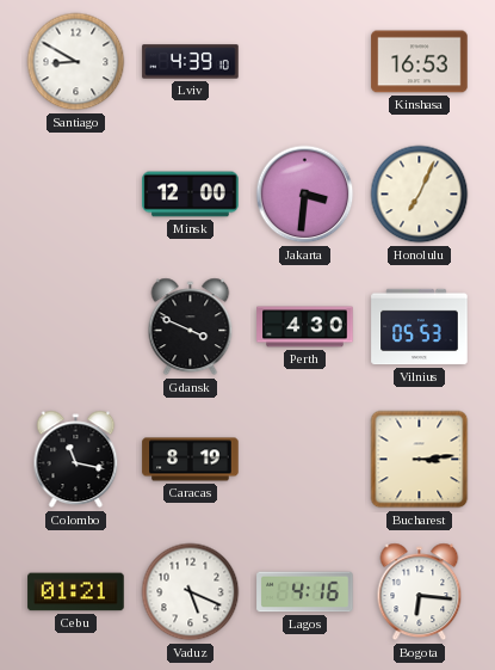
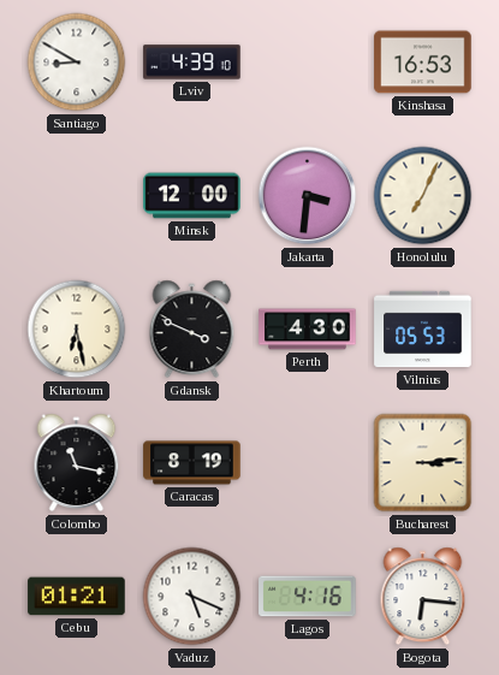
Khartoum: none -> 6:28 (77, 330)
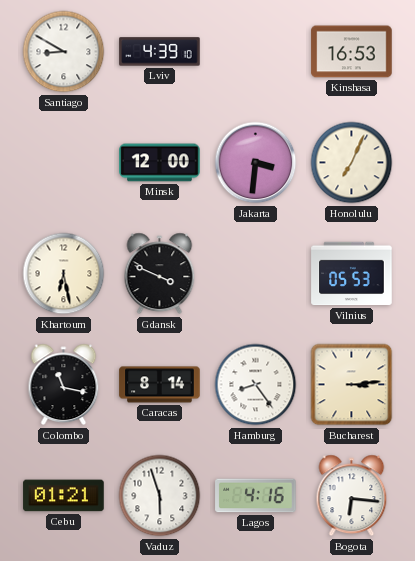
Perth: 4:30 -> none (308, 330)
Caracas: 8:19 -> 8:14 (160, 385)
Hamburg: none -> 8:24 (256, 385)
Vaduz: 5:19 -> 5:57 (160, 496)
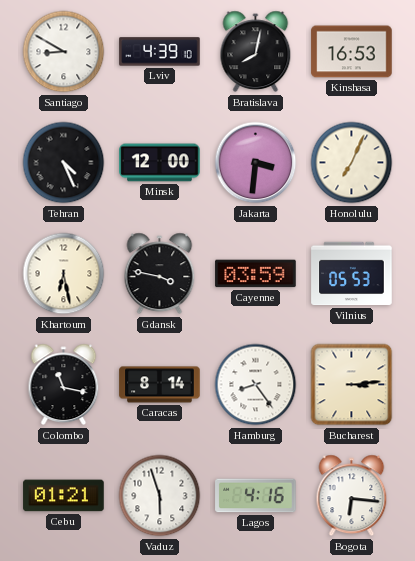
Bratislava: none -> 8:02 (256, 52)
Tehran: none -> 4:26 (64, 163)
Gdansk: 3:49 -> 3:47 (160, 274)
Cayenne: none -> 03:59 (256, 274)
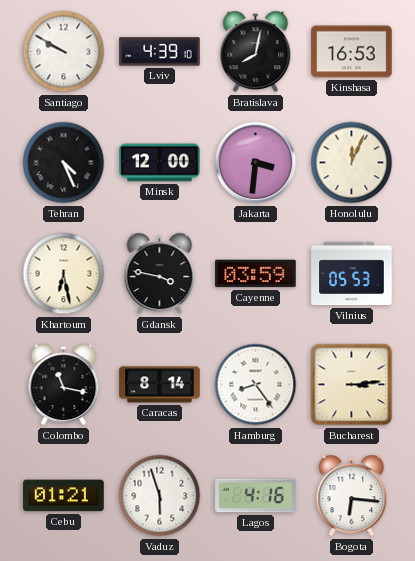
Santiago: 8:50 -> 9:50 (64, 52)
Honolulu: 7:04 -> 12:04 (352, 163)
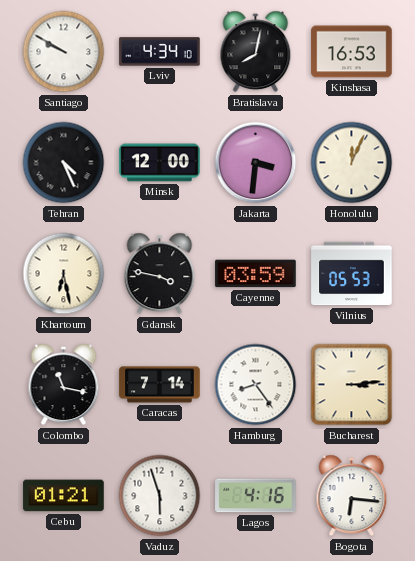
Lviv: 4:39 -> 4:34 (160, 52)
Caracas: 8:14 -> 7:14 (160, 385)
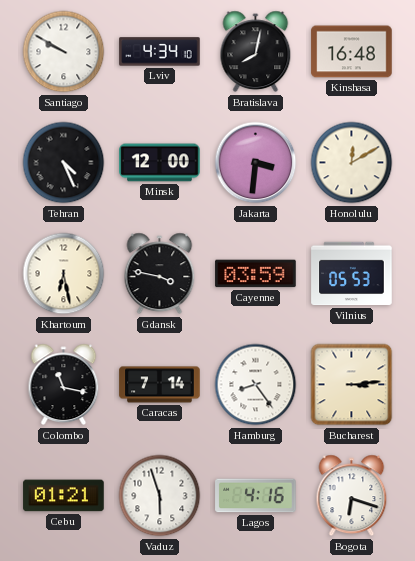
Kinshasa: 16:53 -> 16:48 (352, 52)
Honolulu: 12:04 -> 12:10 (352, 163)
Bogota: 6:16 -> 6:18 (352, 496)
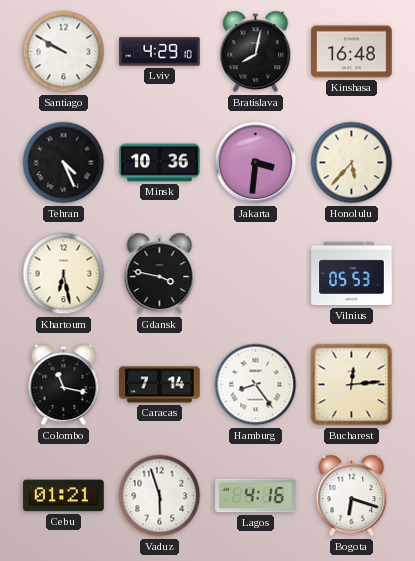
Lviv: 4:34 -> 4:29 (160, 52)
Minsk: 12:00 -> 10:36 (160, 163)
Honolulu: 12:10 -> 5:37 (352, 163)
Cayenne: 03:59 -> none (256, 274)
Bucharest: 3:14 -> 12:14 (352, 385)
